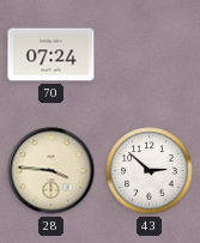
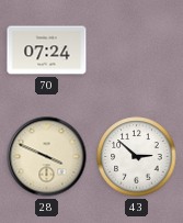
28: 3:46 -> 3:49 (47, 157)
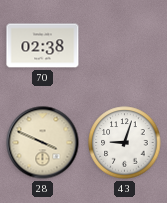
70: 07:24 -> 02:38 (43, 46)
43: 2:52 -> 9:03 (125, 143)
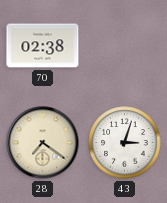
28: 3:49 -> 7:21 (43, 143)
43: 9:03 -> 3:03 (125, 143)
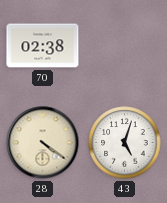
28: 7:21 -> 4:21 (43, 143)
43: 3:03 -> 5:03 (125, 143)
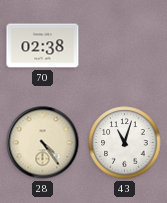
28: 4:21 -> 4:24 (43, 143)
43: 5:03 -> 11:03 (125, 143)
